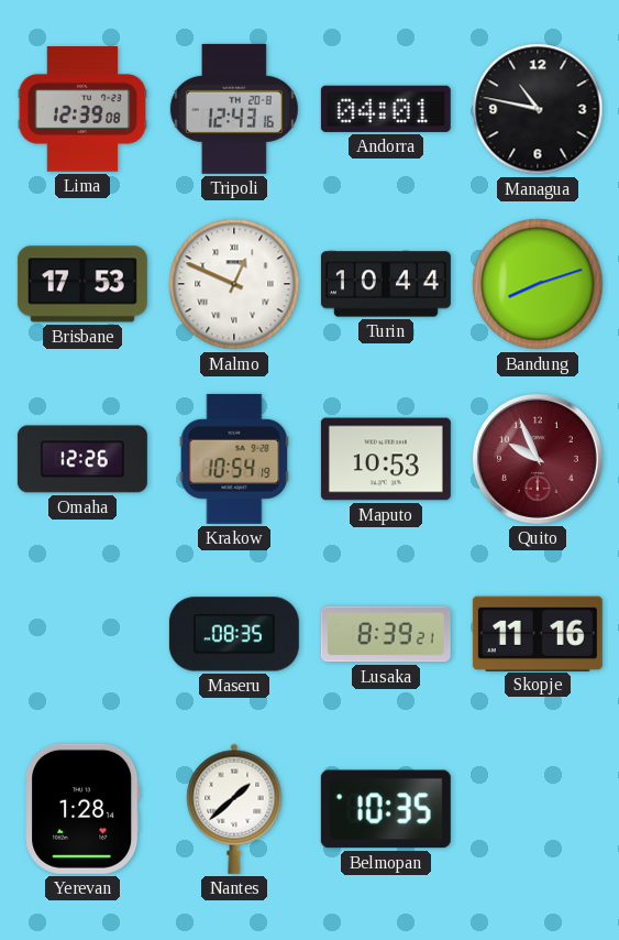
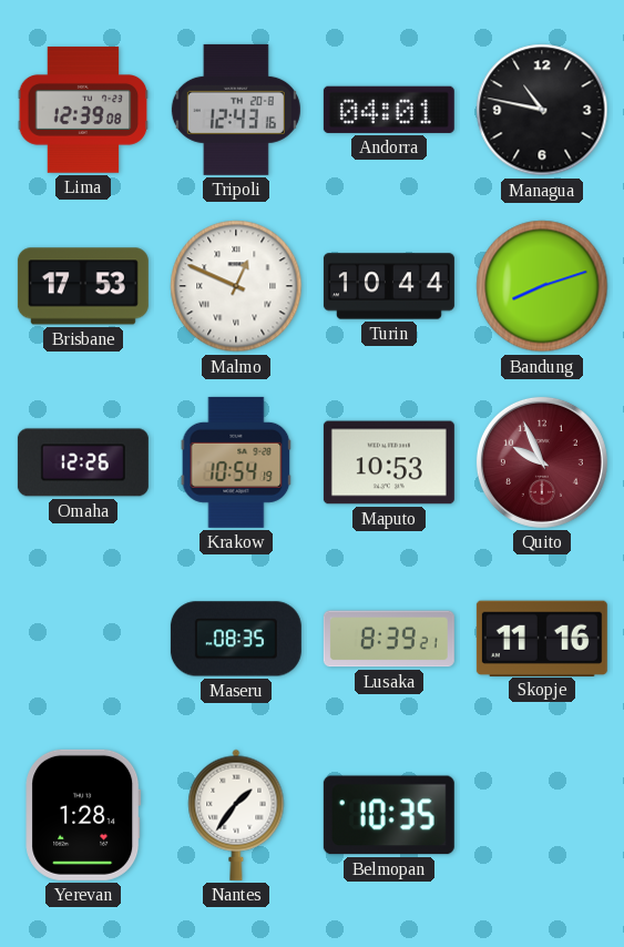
Nantes: 1:38 -> 1:36 (236, 815)
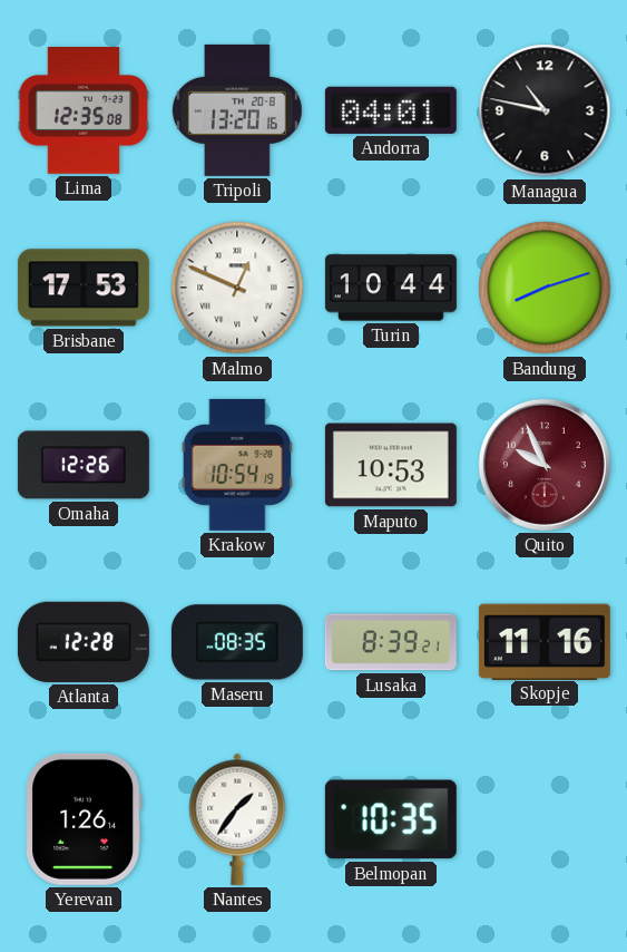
Lima: 12:39 -> 12:35 (84, 110)
Tripoli: 12:43 -> 13:20 (237, 110)
Atlanta: none -> 12:28 (84, 642)
Yerevan: 1:28 -> 1:26 (84, 819)
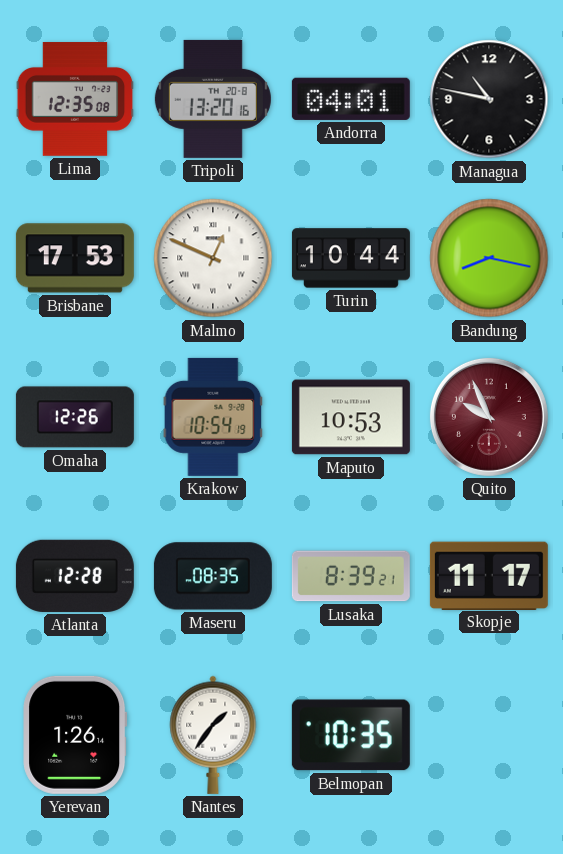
Bandung: 8:12 -> 8:17 (489, 258)
Skopje: 11:16 -> 11:17 (489, 575)
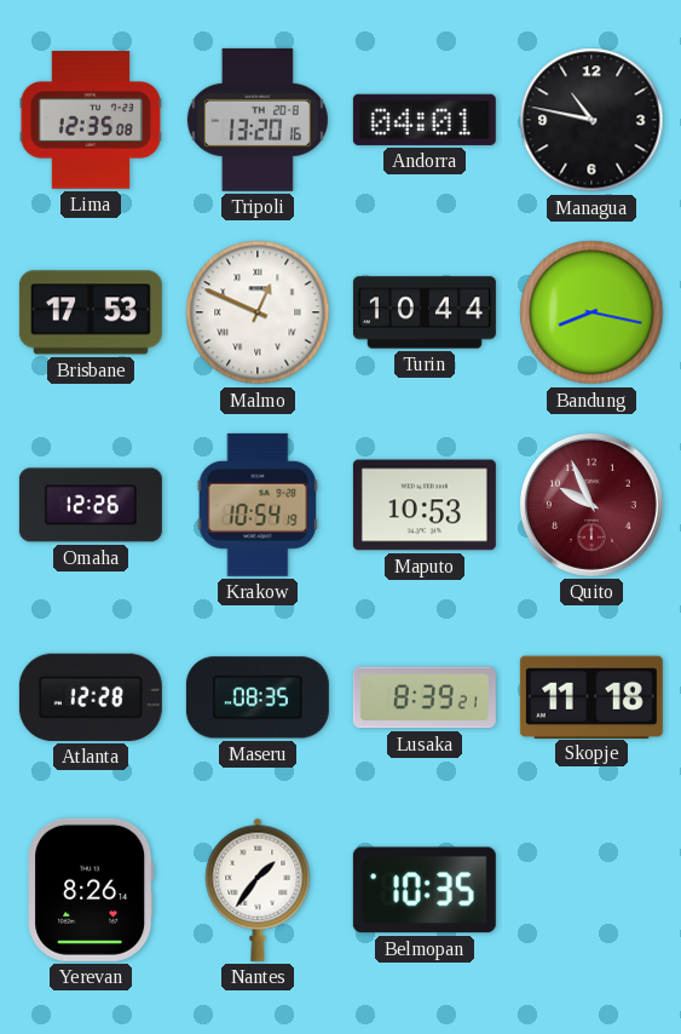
Skopje: 11:17 -> 11:18 (591, 696)
Yerevan: 1:26 -> 8:26 (91, 890)
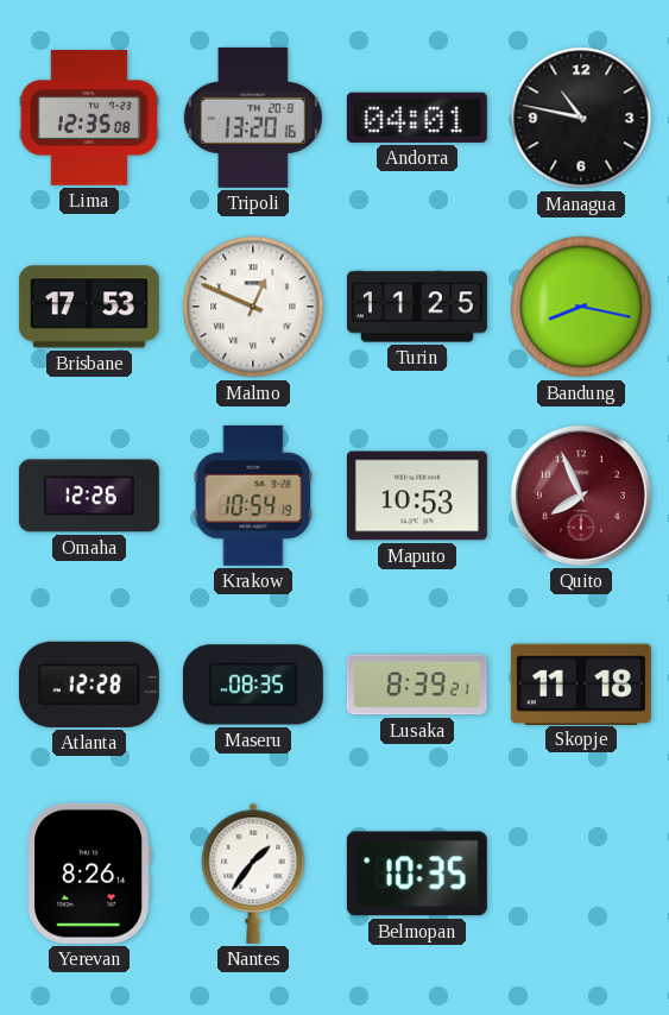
Turin: 10:44 -> 11:25 (417, 307)
Quito: 9:56 -> 7:56 (581, 496)
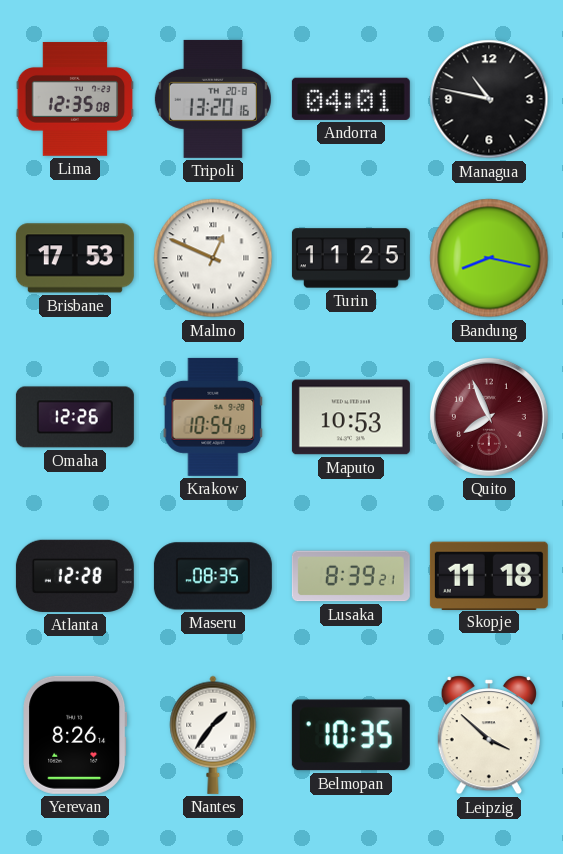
Leipzig: none -> 3:52 (488, 735)
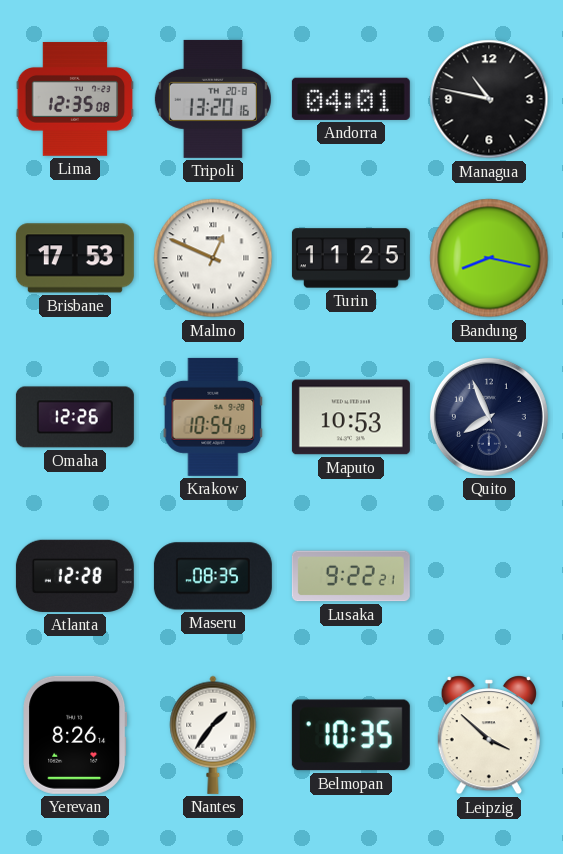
Quito dial: burgundy -> navy (489, 417)
Lusaka: 8:39 -> 9:22 (351, 576)
Skopje: 11:18 -> none (489, 575)
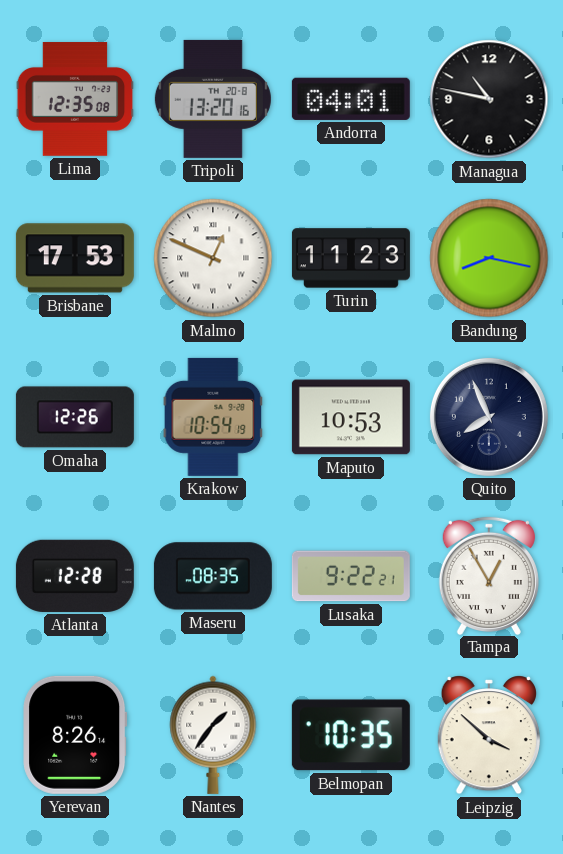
Turin: 11:25 -> 11:23 (351, 258)
Tampa: none -> 12:55 (489, 575)
